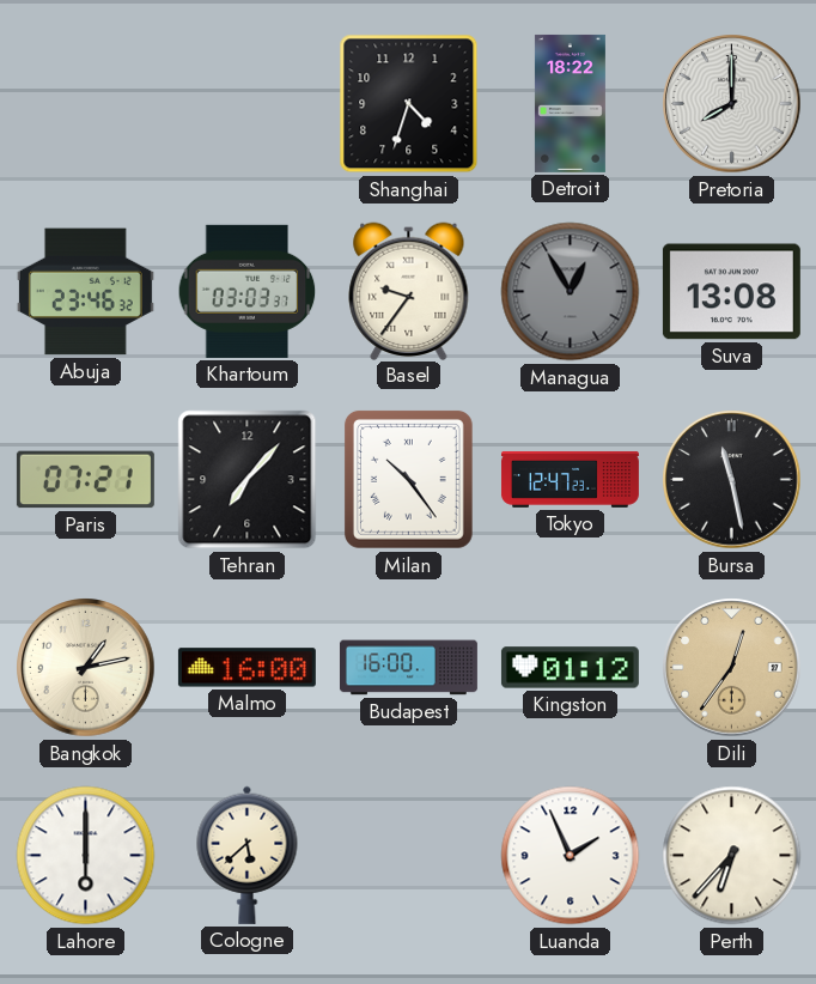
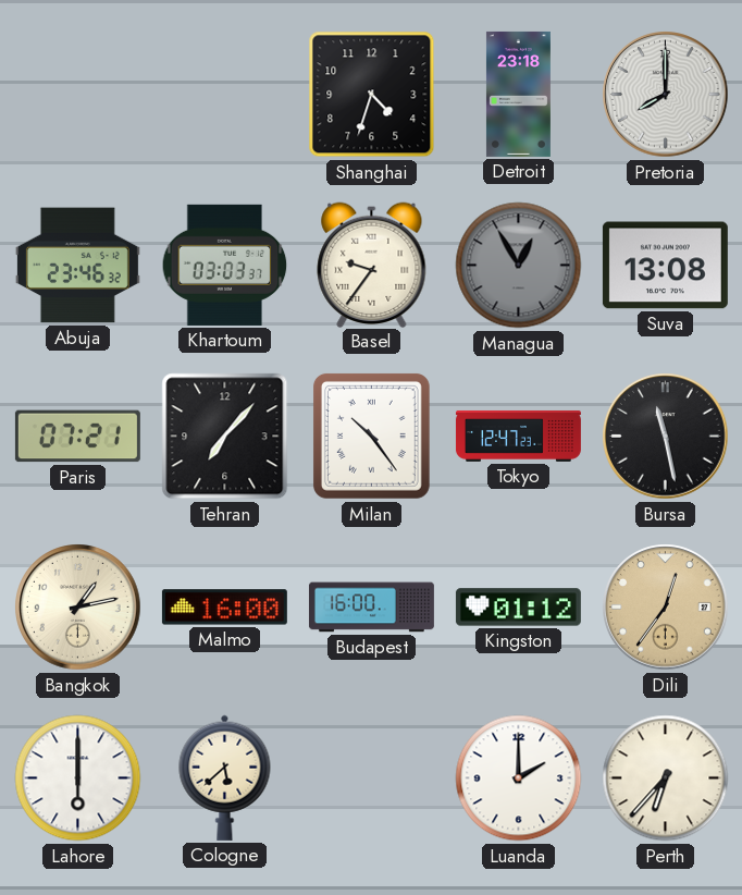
Detroit: 18:22 -> 23:18 (518, 94)
Luanda: 1:56 -> 2:00 (519, 778)
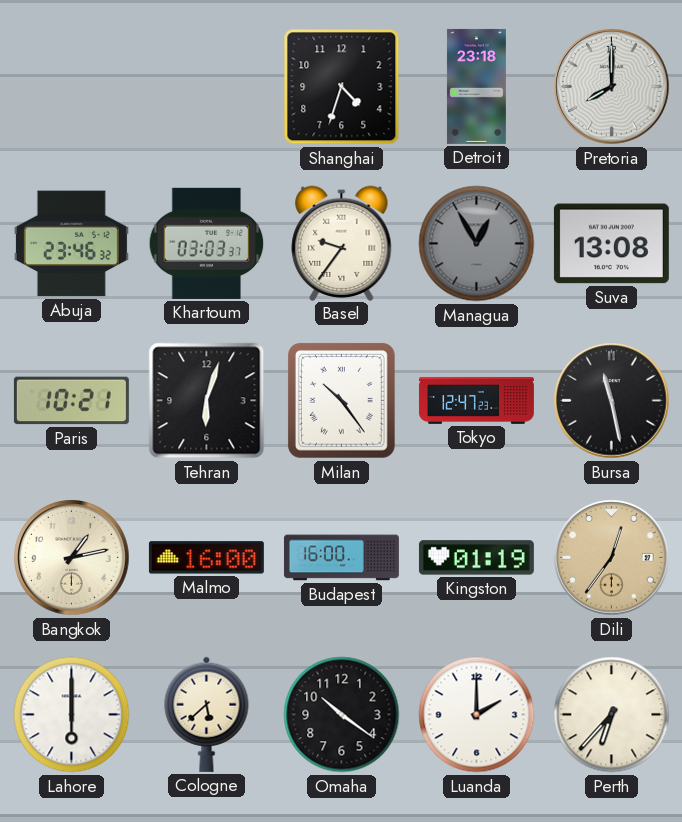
Paris: 07:21 -> 10:21 (71, 401)
Tehran: 7:07 -> 6:03 (207, 401)
Kingston: 01:12 -> 01:19 (476, 558)
Omaha: none -> 10:21 (342, 715)
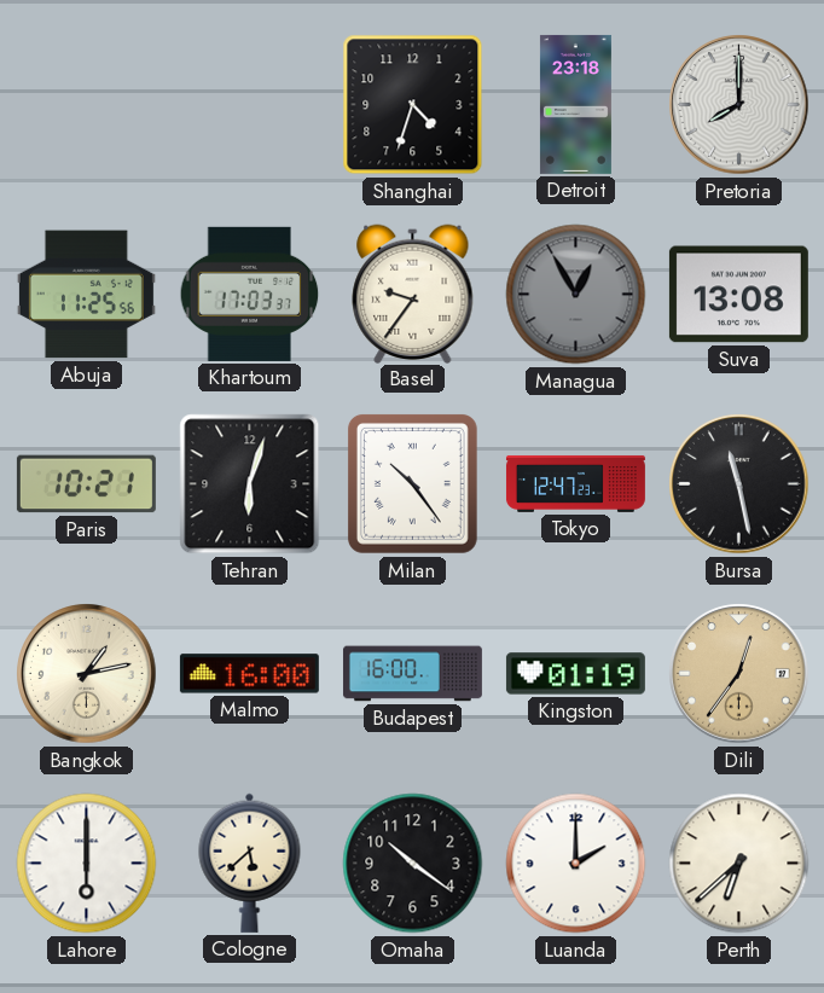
Abuja: 23:46 -> 11:25 (86, 295)
Khartoum: 03:03 -> 17:03 (250, 294)
Perth: 6:37 -> 6:38 (739, 864)
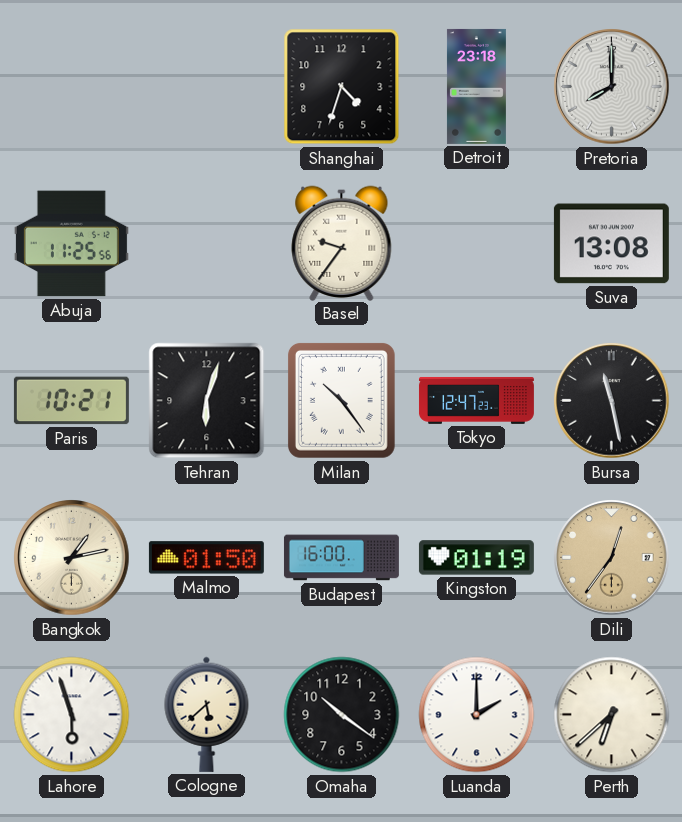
Khartoum: 17:03 -> none (250, 294)
Managua: 12:55 -> none (576, 295)
Malmo: 16:00 -> 01:50 (206, 558)
Lahore: 6:00 -> 5:57 (72, 715)
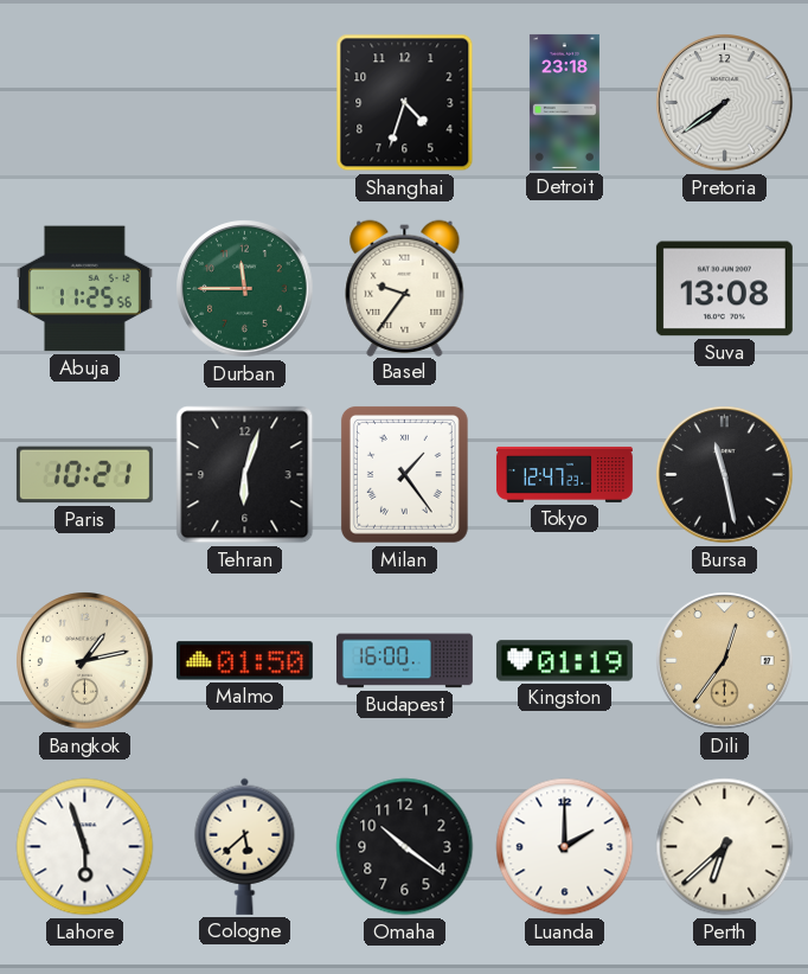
Pretoria: 8:00 -> 7:39 (725, 103)
Durban: none -> 11:45 (245, 289)
Milan: 10:24 -> 1:24 (404, 474)
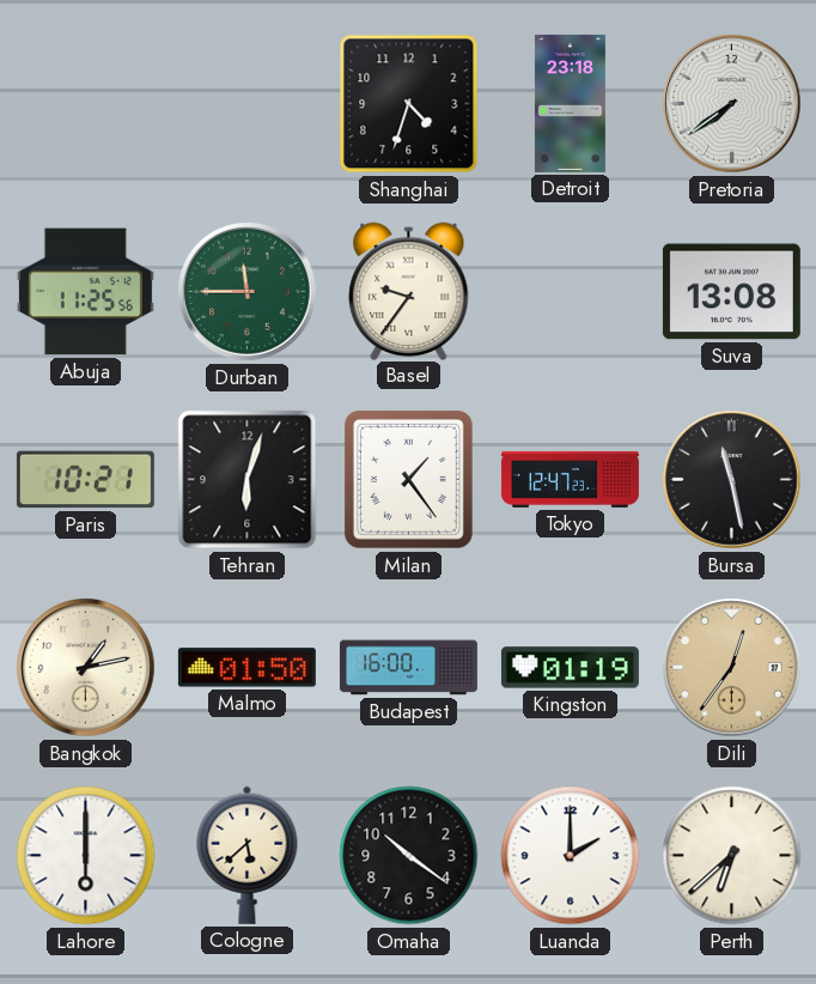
Lahore: 5:57 -> 6:00 (86, 856)
